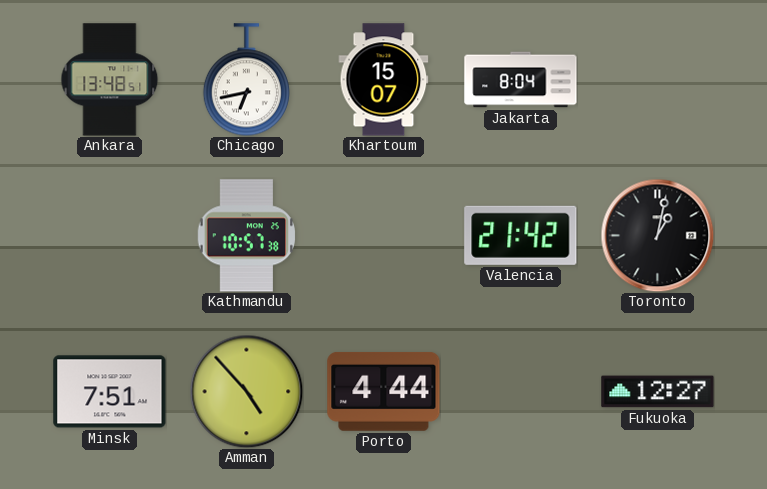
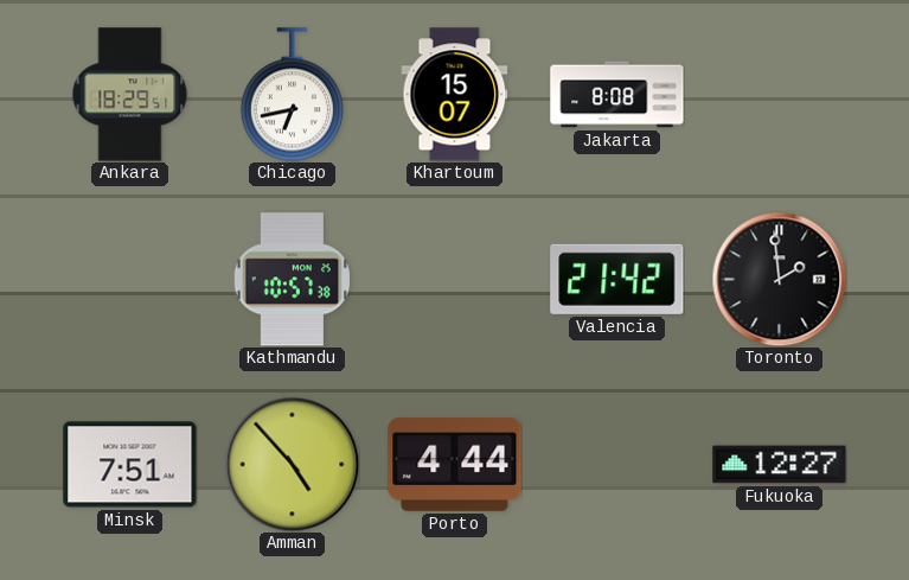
Ankara: 13:48 -> 18:29 (130, 95)
Jakarta: 8:04 -> 8:08 (617, 95)
Toronto: 1:02 -> 1:59 (779, 279)
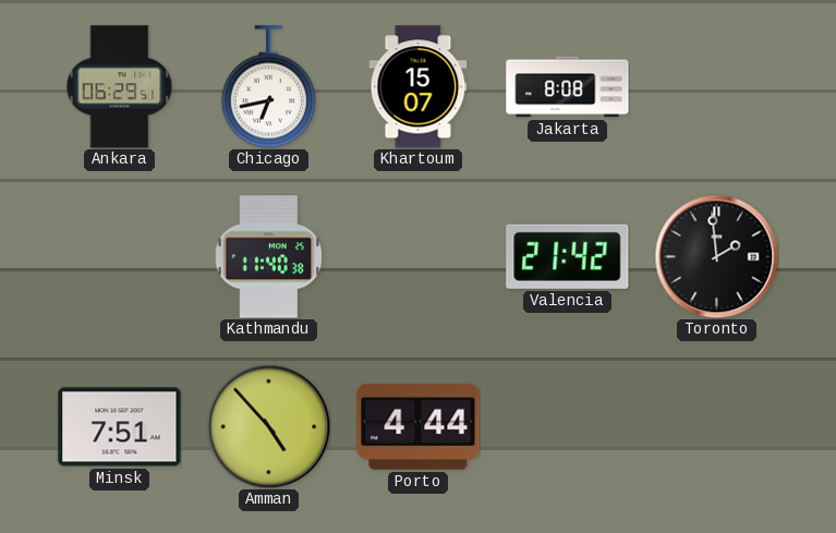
Ankara: 18:29 -> 06:29 (120, 87)
Kathmandu: 10:57 -> 11:40 (268, 257)
Fukuoka: 12:27 -> none (780, 465)
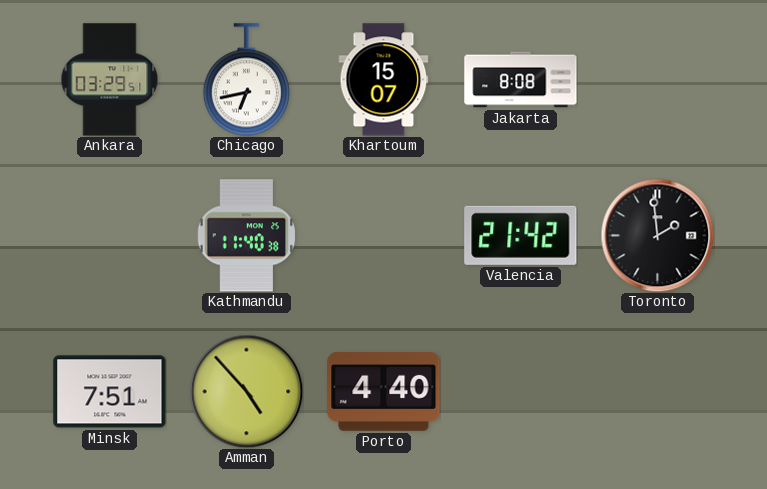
Ankara: 06:29 -> 03:29 (110, 80)
Porto: 4:44 -> 4:40 (384, 391)
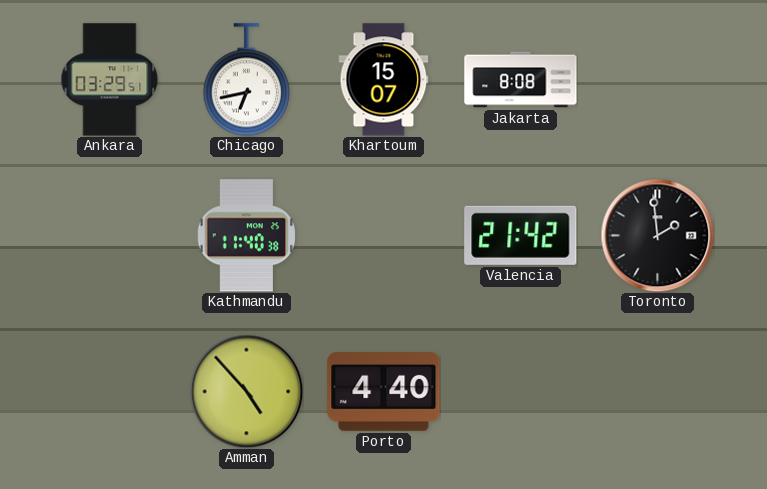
Minsk: 7:51 -> none (110, 392)
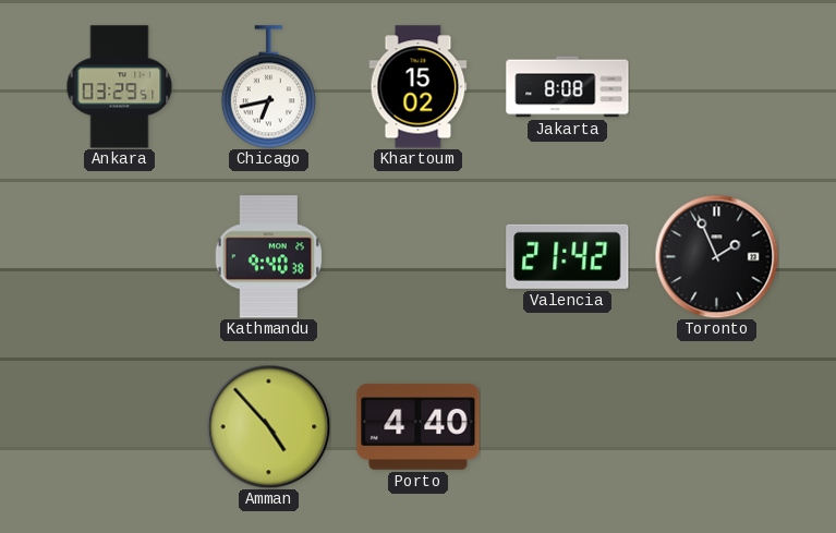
Khartoum: 15:07 -> 15:02 (419, 87)
Kathmandu: 11:40 -> 9:40 (268, 257)
Toronto: 1:59 -> 1:56 (716, 256)
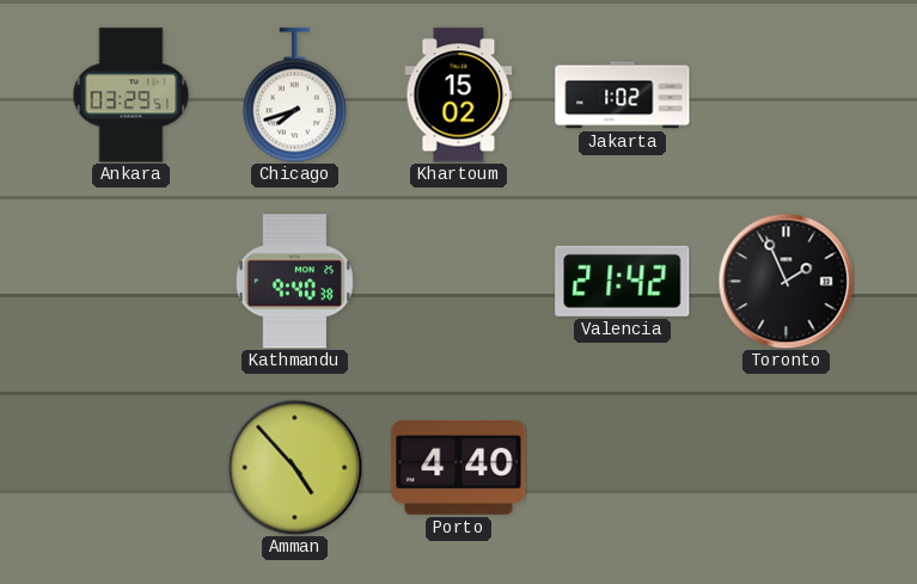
Chicago: 6:43 -> 7:42 (294, 96)
Jakarta: 8:08 -> 1:02 (623, 96)
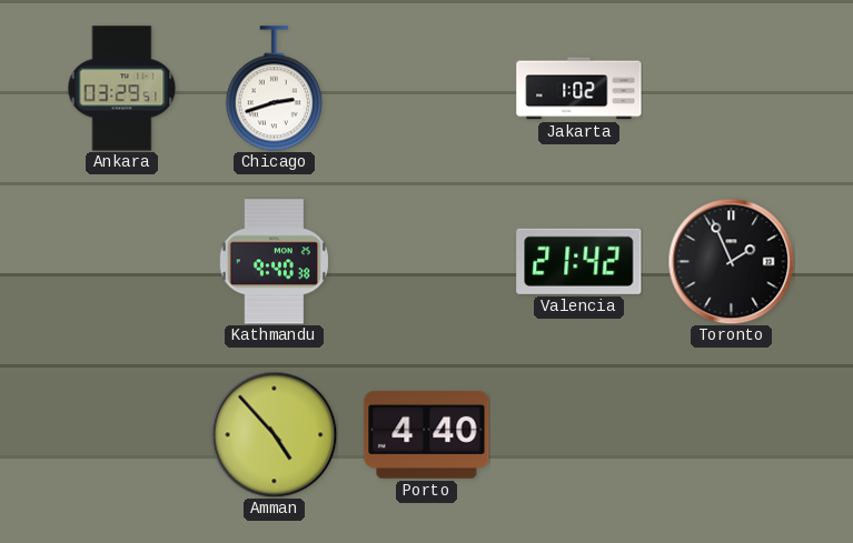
Chicago: 7:42 -> 2:42 (274, 89)
Khartoum: 15:02 -> none (459, 96)
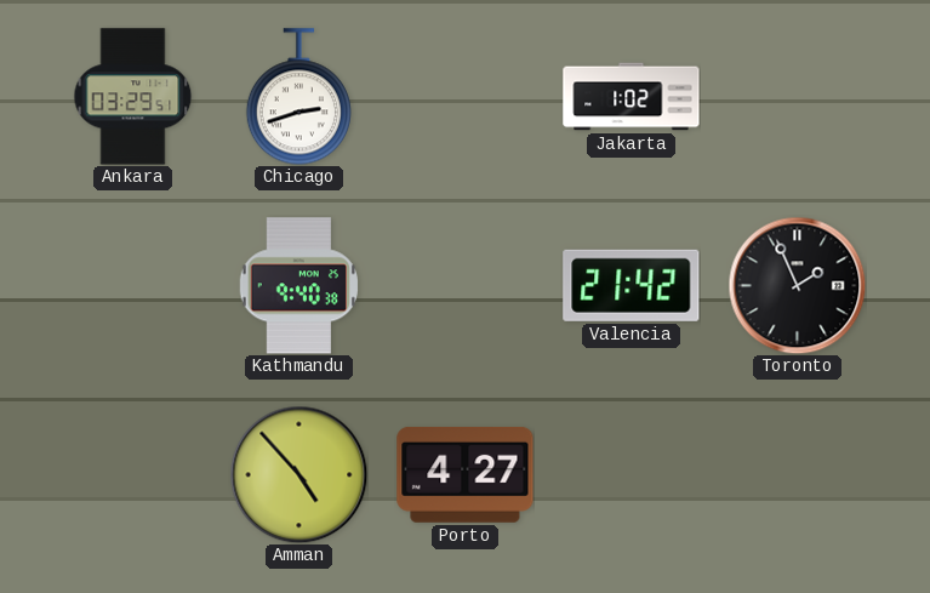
Porto: 4:40 -> 4:27 (466, 474)
